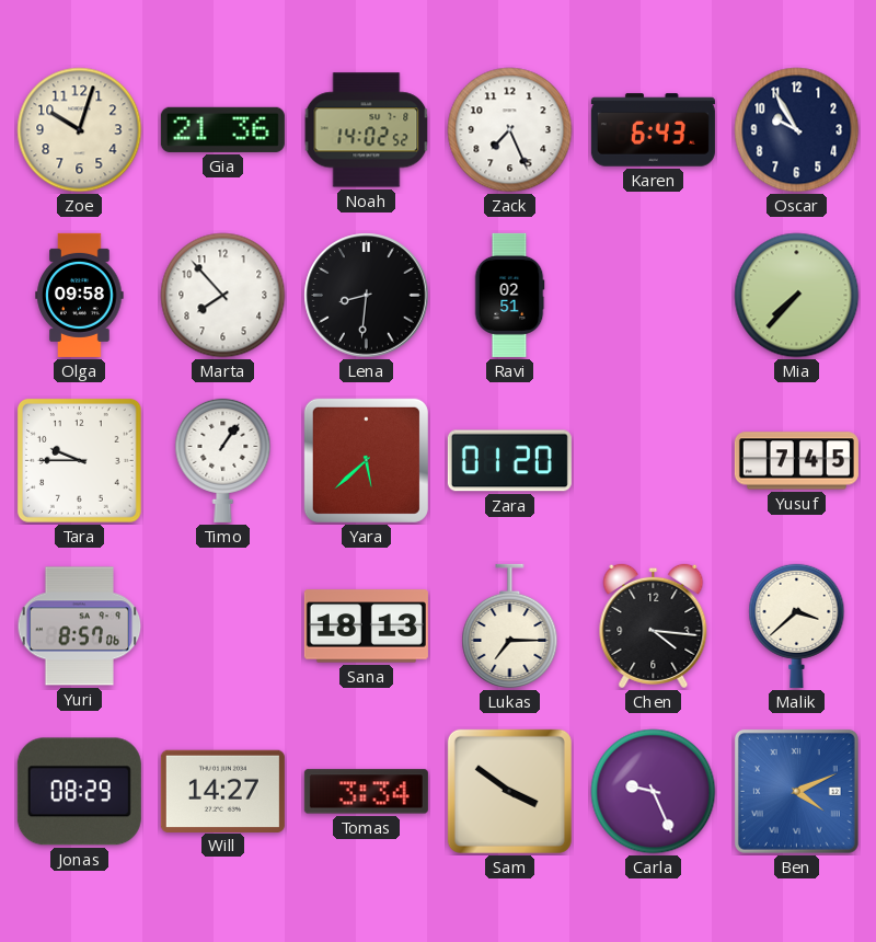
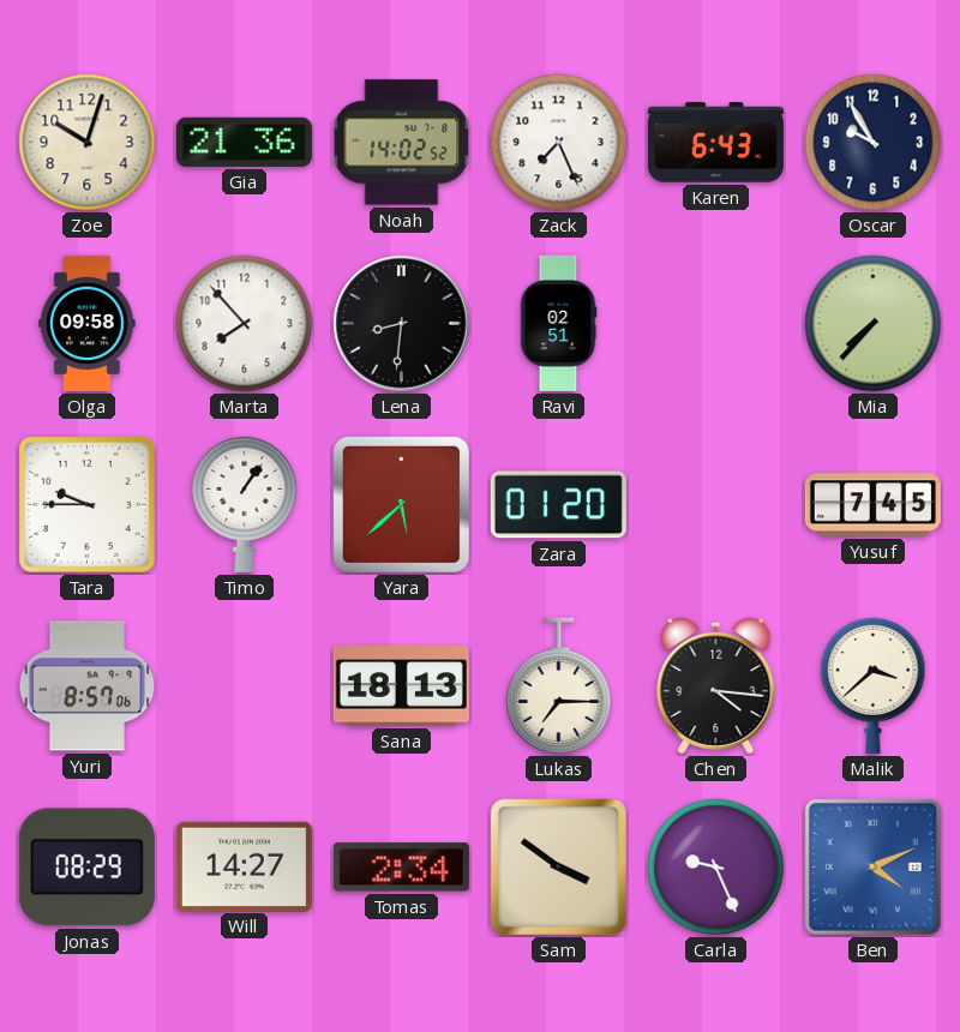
Tomas: 3:34 -> 2:34 (401, 868)
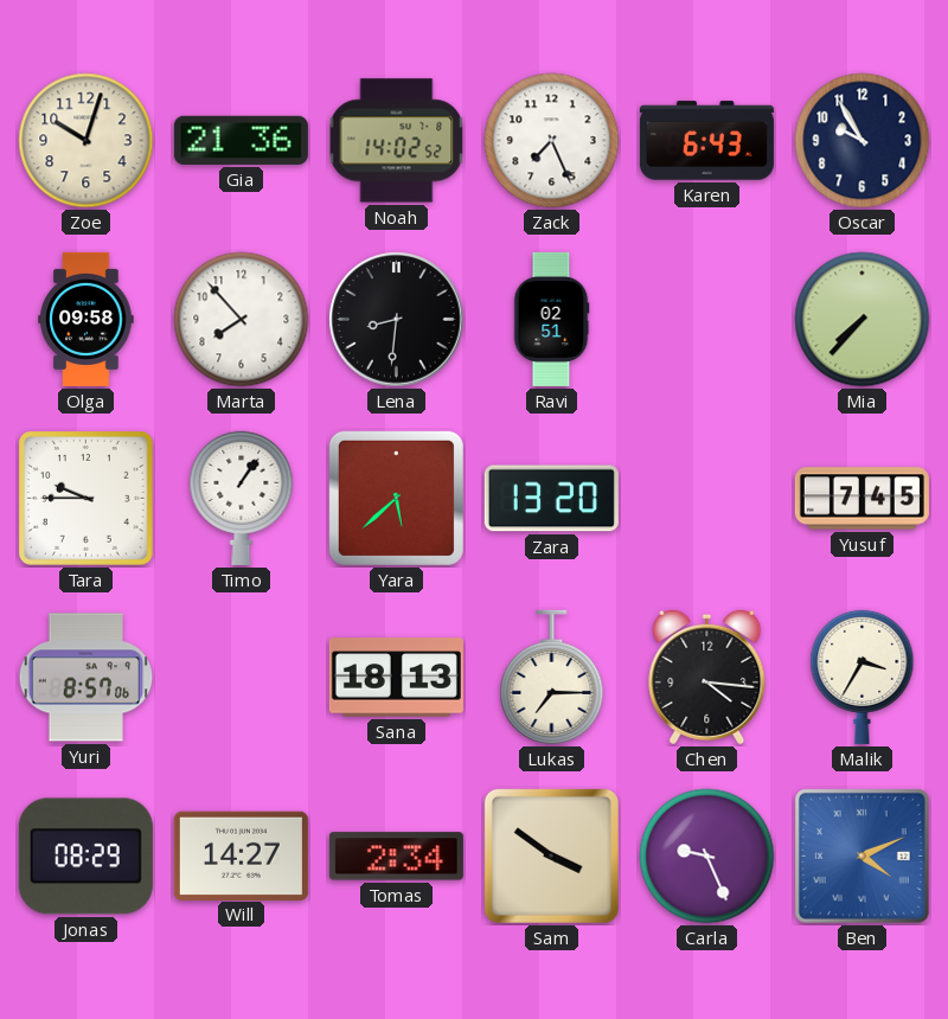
Zara: 01:20 -> 13:20 (551, 499)
Malik: 3:38 -> 3:35 (863, 677)
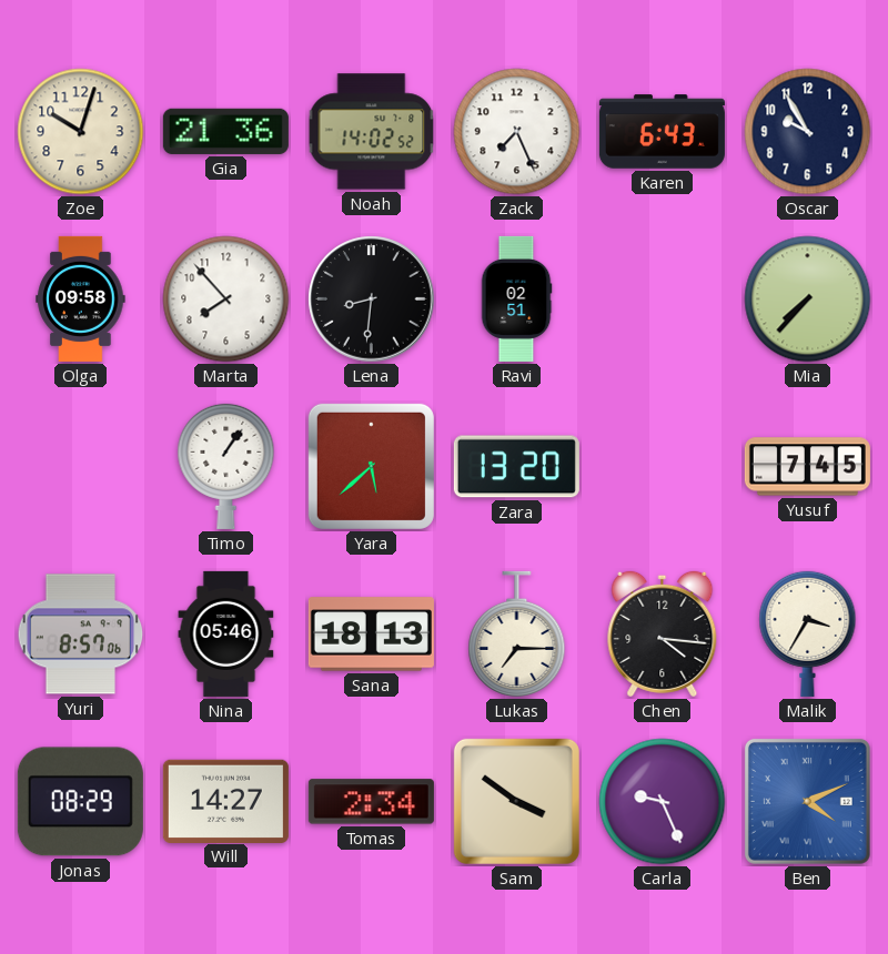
Tara: 9:45 -> none (85, 498)
Nina: none -> 05:46 (226, 633)
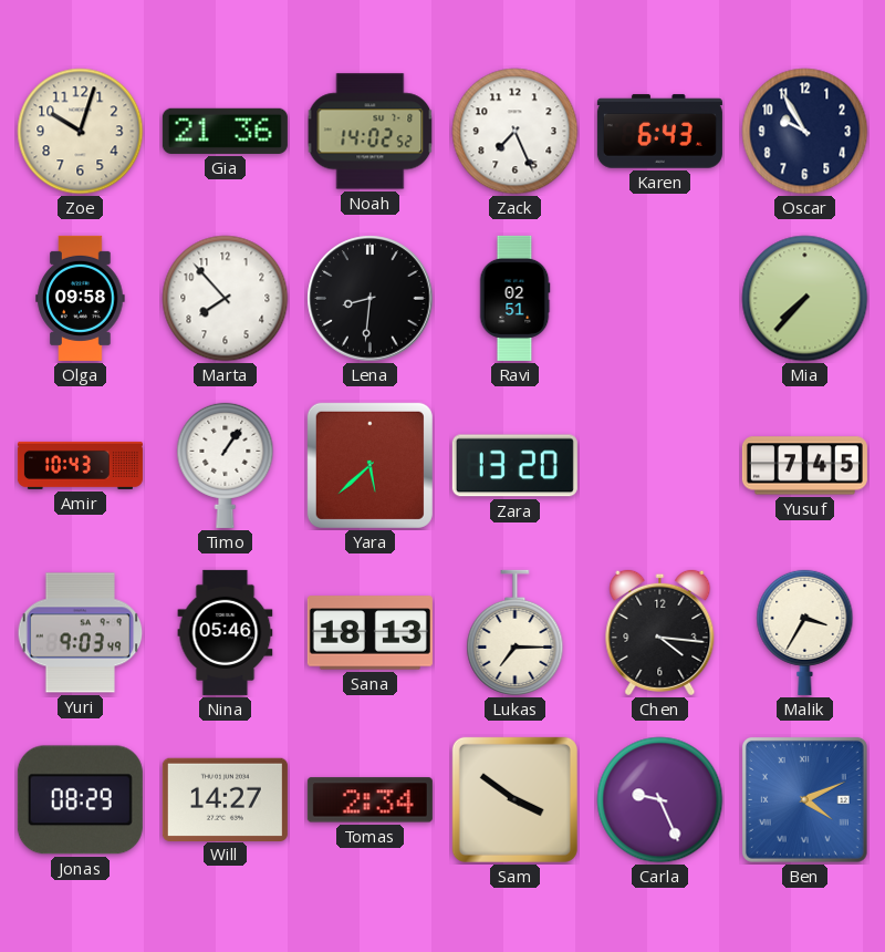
Amir: none -> 10:43 (80, 465)
Yuri: 8:57 -> 9:03 (81, 633)
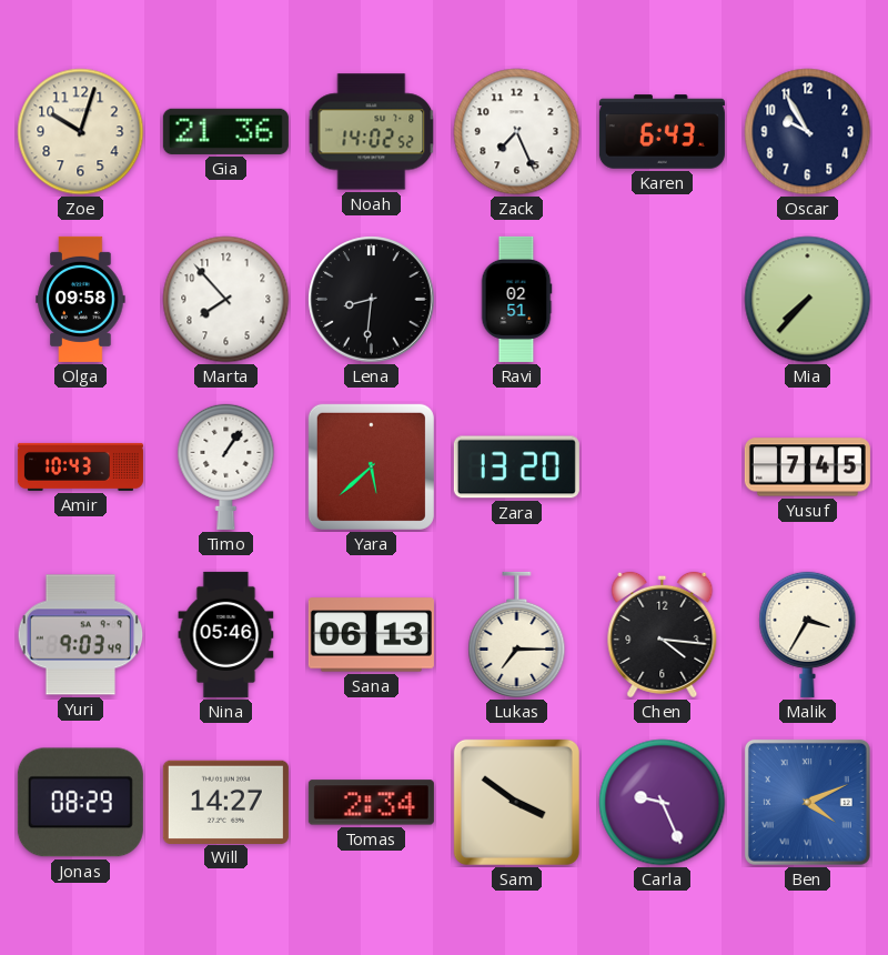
Sana: 18:13 -> 06:13 (371, 635)
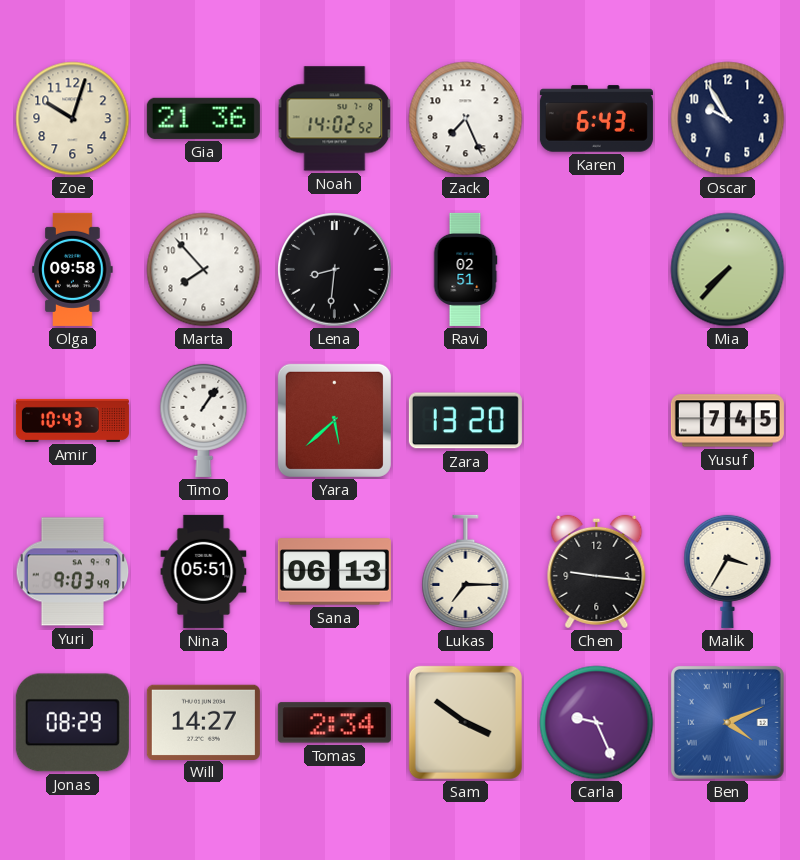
Nina: 05:46 -> 05:51 (204, 571)
Chen: 4:16 -> 9:16 (597, 571)
